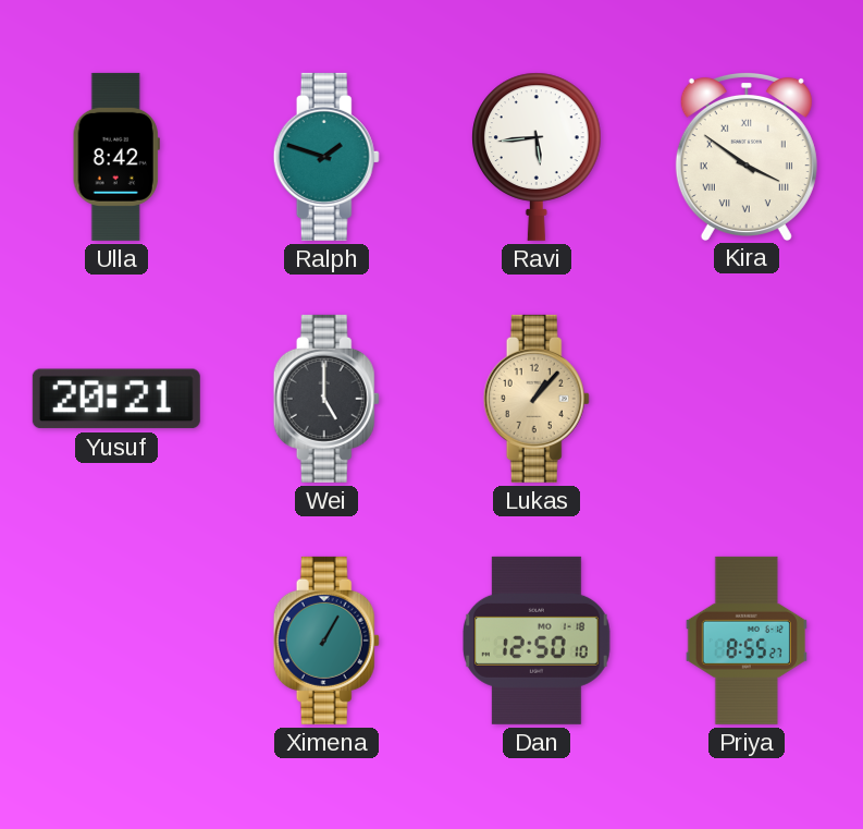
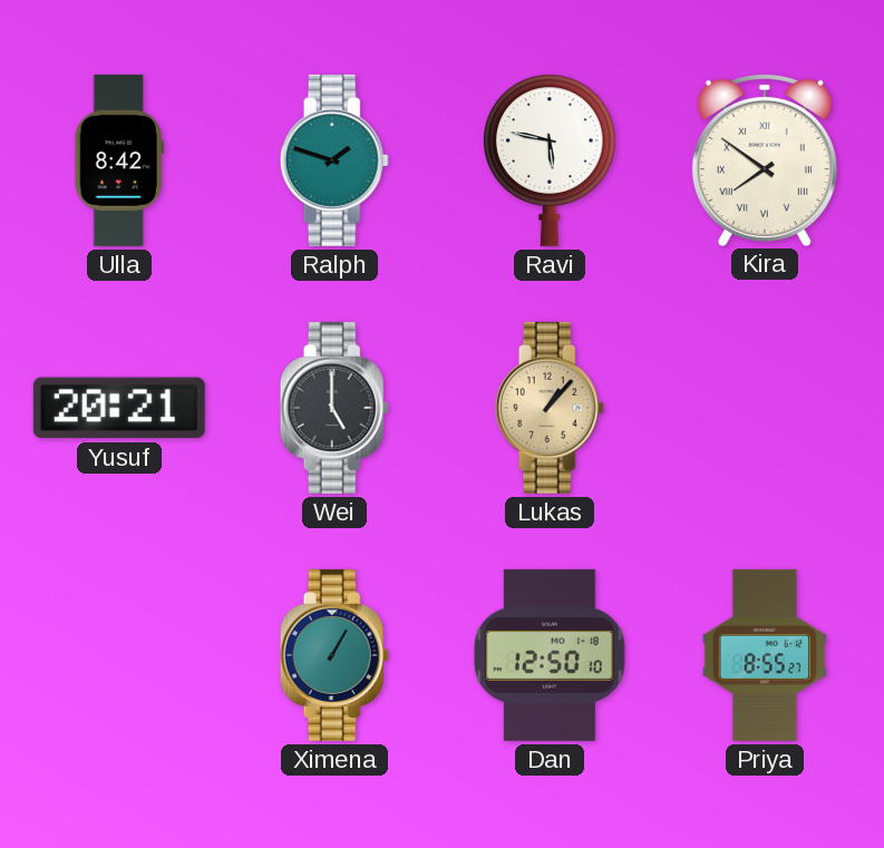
Ravi: 5:44 -> 5:47 (550, 160)
Kira: 3:51 -> 7:51 (765, 159)
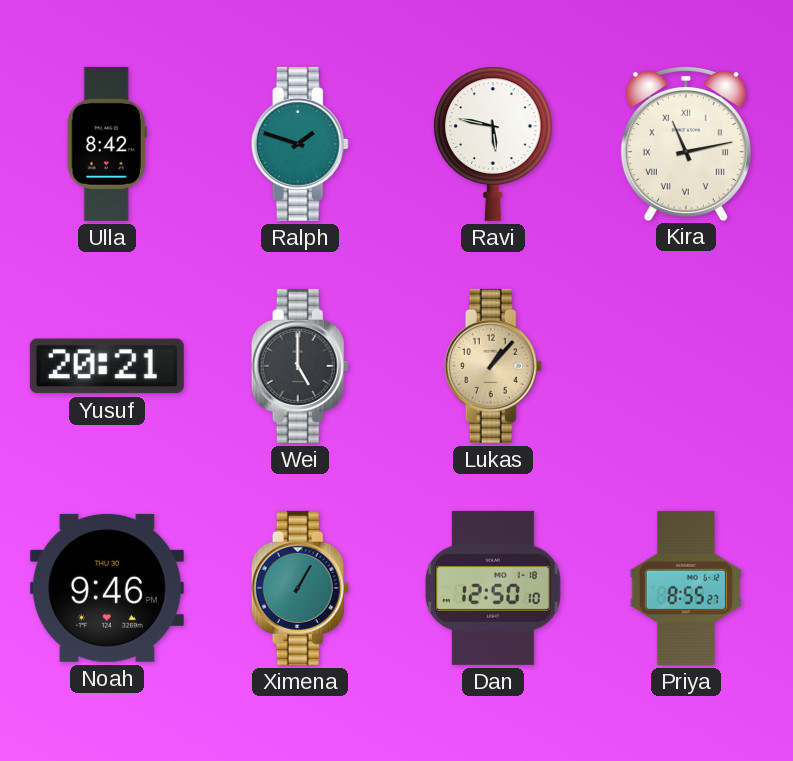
Kira: 7:51 -> 11:13 (686, 143)
Noah: none -> 9:46 (107, 588)
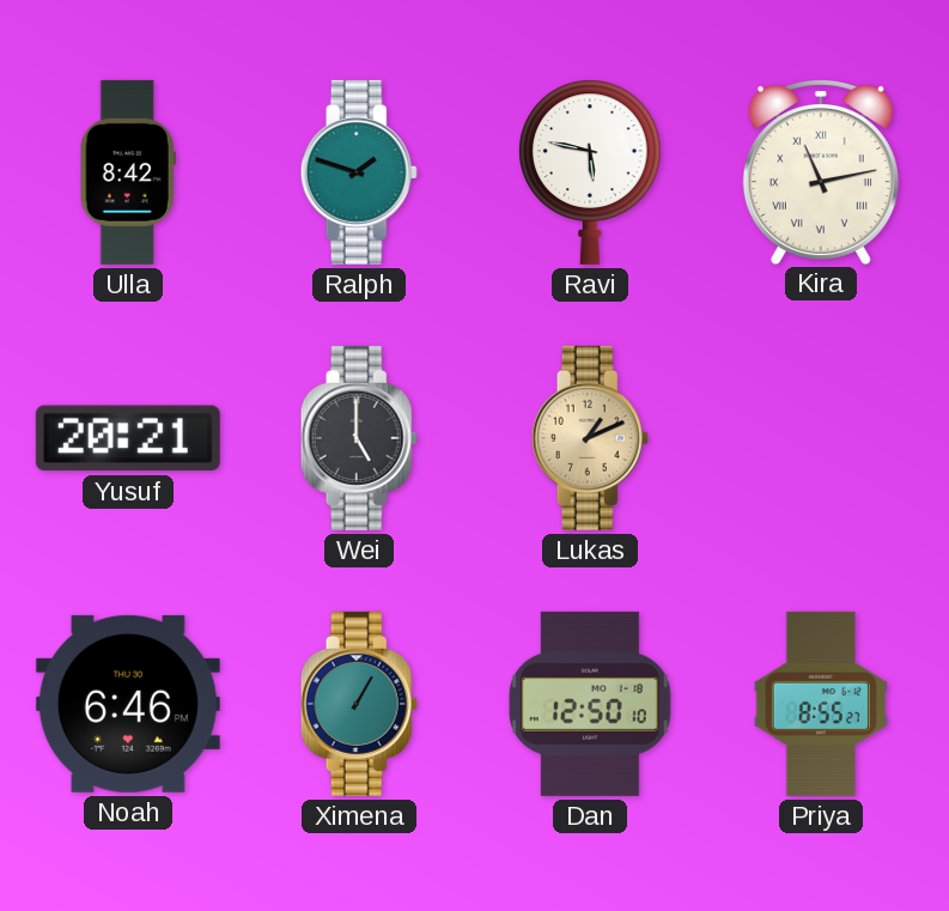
Lukas: 1:07 -> 1:11 (590, 438)
Noah: 9:46 -> 6:46 (128, 704)
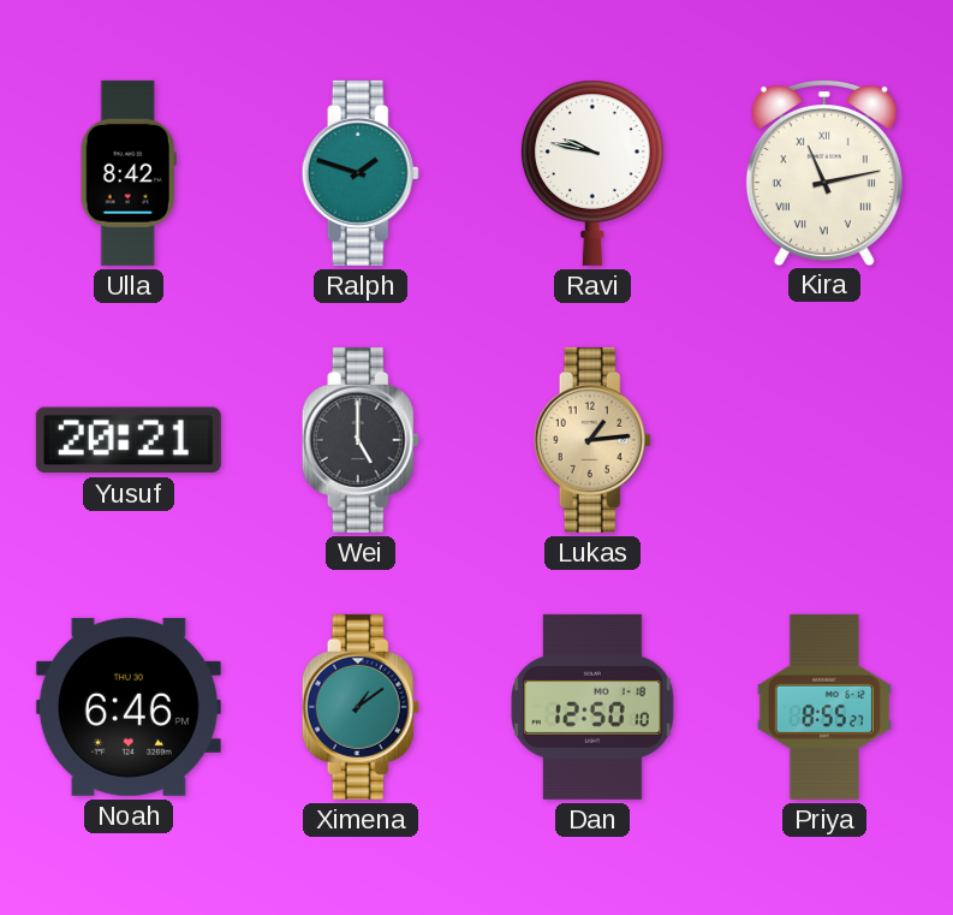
Ravi: 5:47 -> 9:47 (592, 173)
Lukas: 1:11 -> 1:14 (592, 440)
Ximena: 1:05 -> 1:09 (361, 707)
